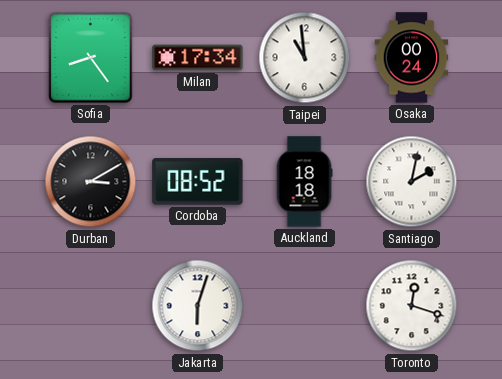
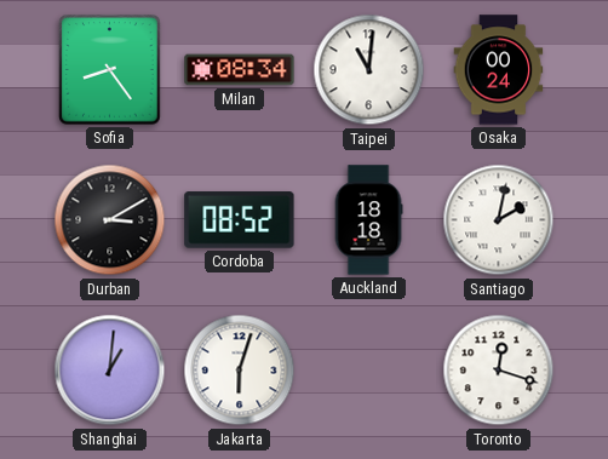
Milan: 17:34 -> 08:34 (240, 70)
Taipei: 10:59 -> 11:01 (369, 70)
Shanghai: none -> 1:01 (110, 371)
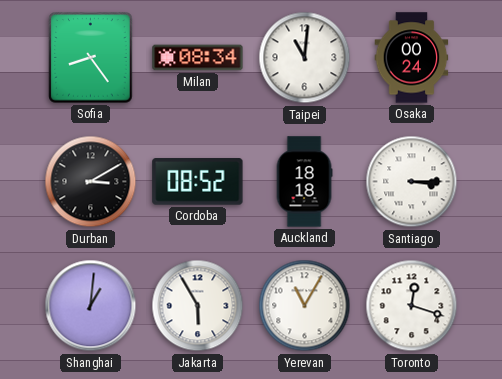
Santiago: 2:02 -> 3:15 (412, 182)
Jakarta: 6:03 -> 5:55 (198, 306)
Yerevan: none -> 11:05 (305, 306)
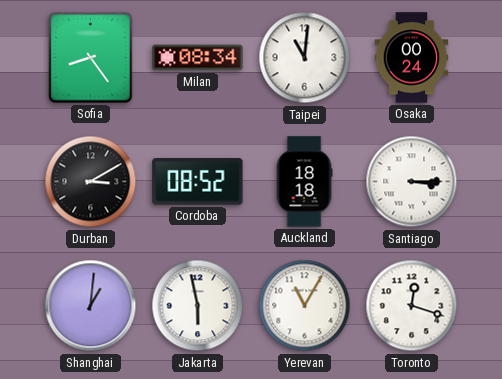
Jakarta: 5:55 -> 5:58 (198, 306)
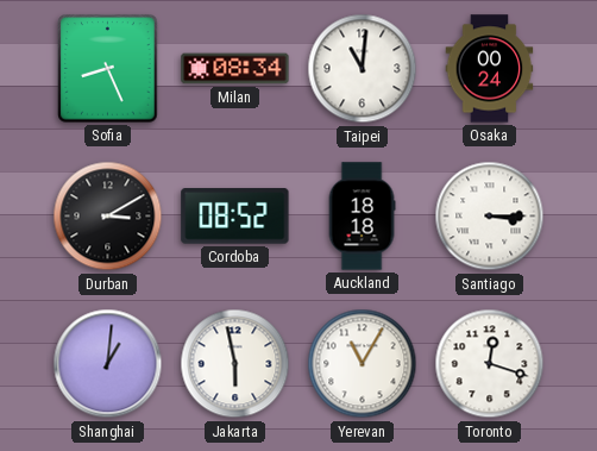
Sofia: 8:24 -> 8:26 (108, 69)
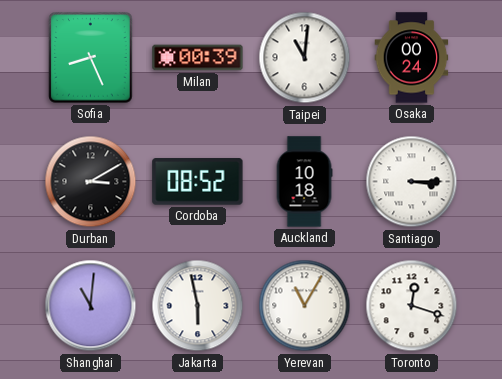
Milan: 08:34 -> 00:39 (198, 58)
Auckland: 18:18 -> 10:18 (304, 182)
Shanghai: 1:01 -> 11:01 (91, 306)
